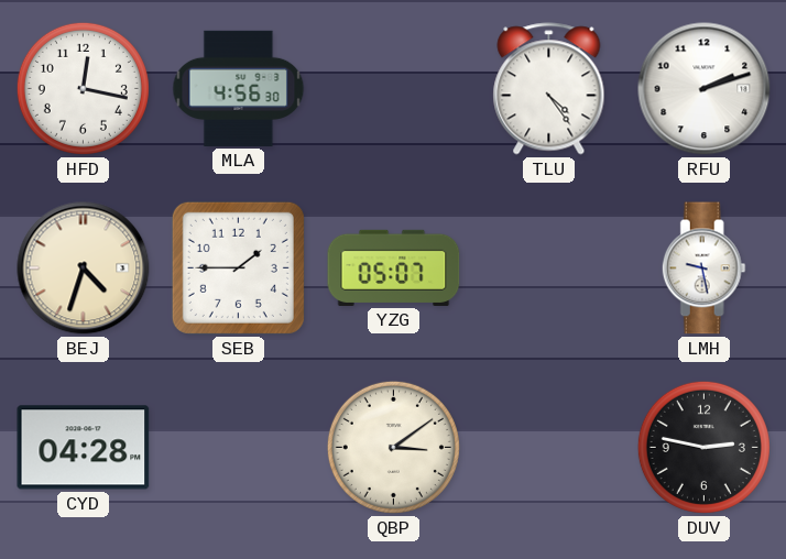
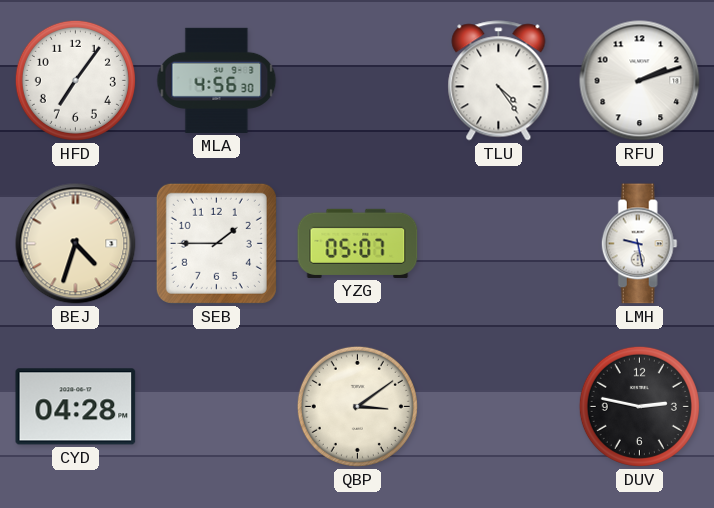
HFD: 12:17 -> 7:06 (75, 80)
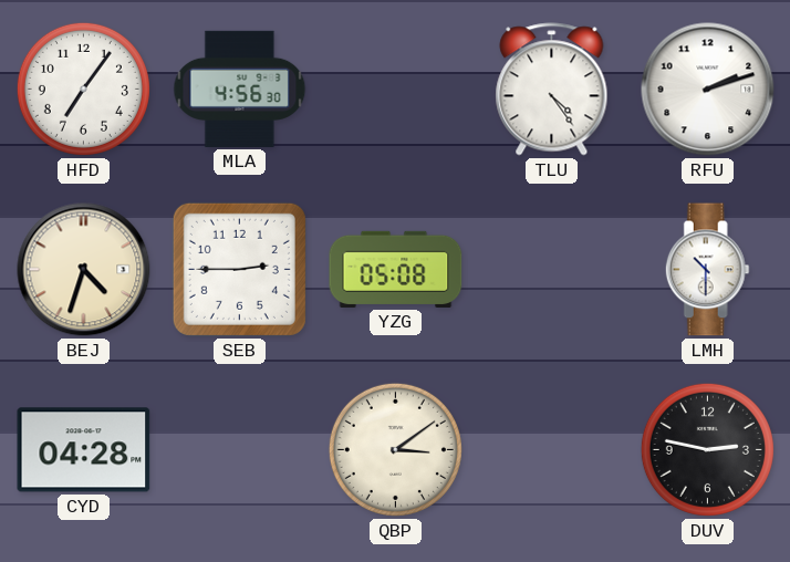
SEB: 1:45 -> 2:45 (239, 269)
YZG: 05:07 -> 05:08 (396, 269)
LMH: 9:28 -> 10:30 (707, 270)
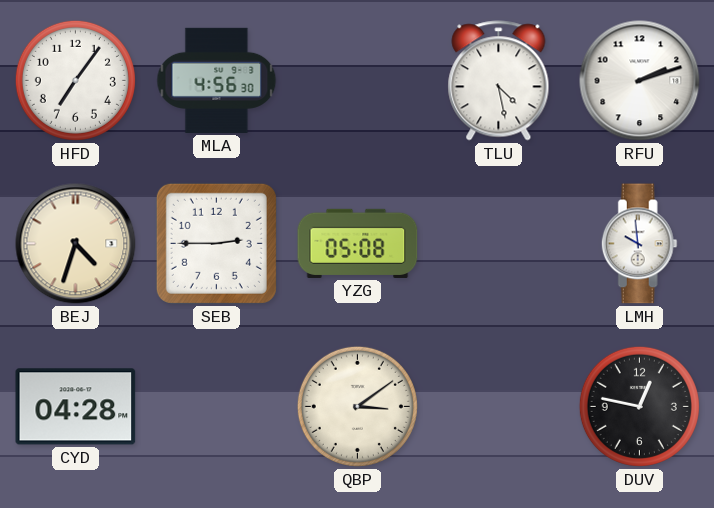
TLU: 4:24 -> 4:28 (499, 81)
LMH: 10:30 -> 9:59 (639, 244)
DUV: 2:47 -> 12:47 (639, 406)
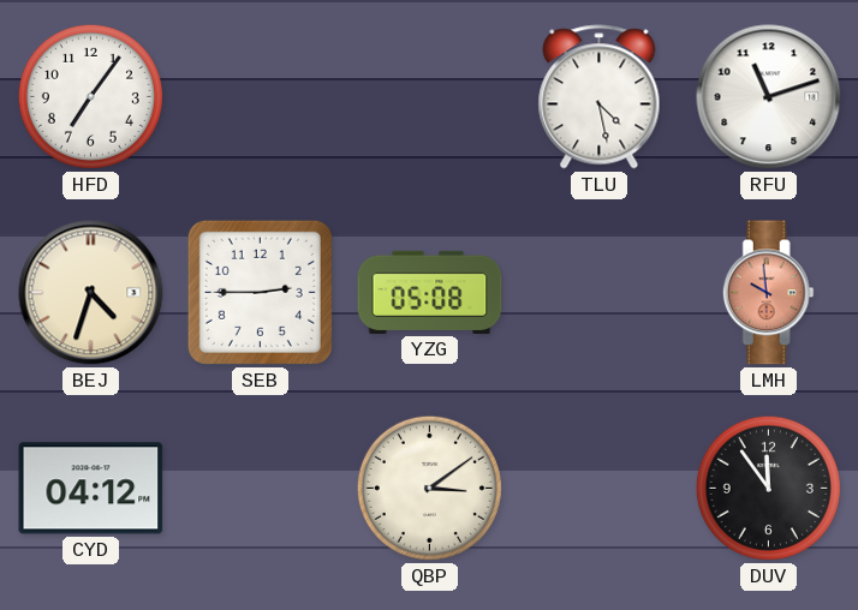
MLA: 4:56 -> none (217, 80)
RFU: 2:12 -> 11:12 (769, 97)
LMH dial: white -> salmon (768, 293)
CYD: 04:28 -> 04:12 (91, 489)
DUV: 12:47 -> 11:54 (768, 488)
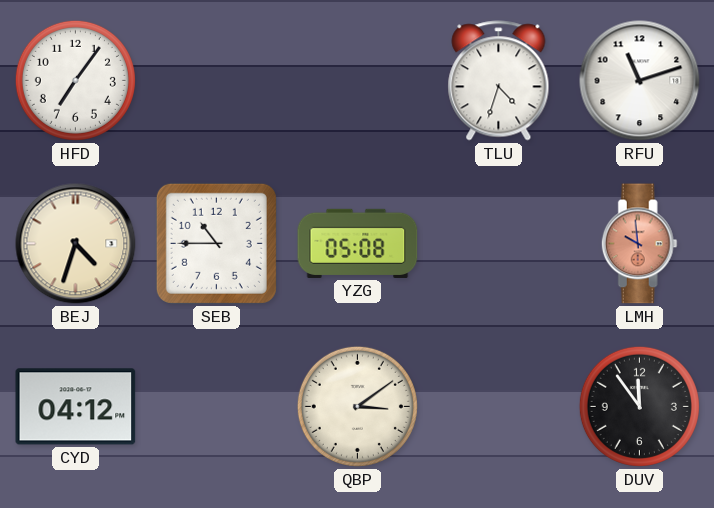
TLU: 4:28 -> 4:33 (499, 81)
SEB: 2:45 -> 10:45 (216, 243)
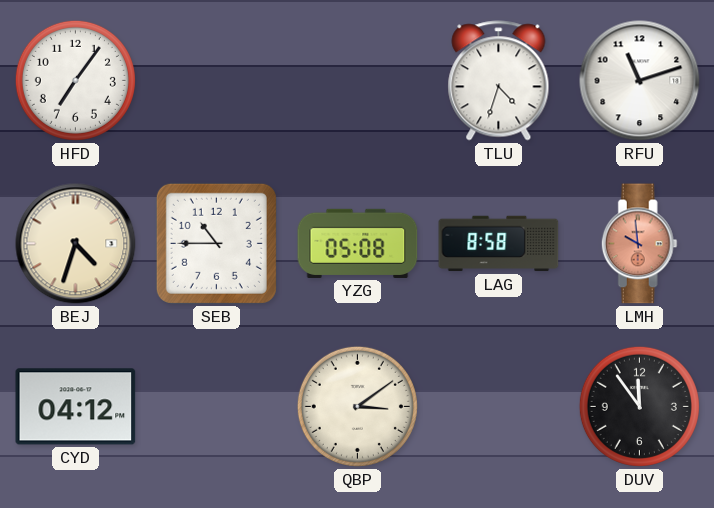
LAG: none -> 8:58 (499, 244)
